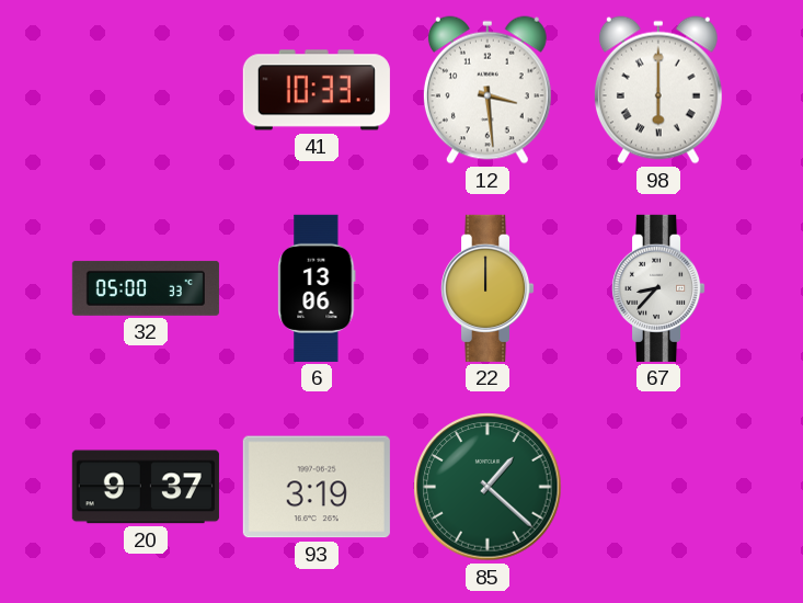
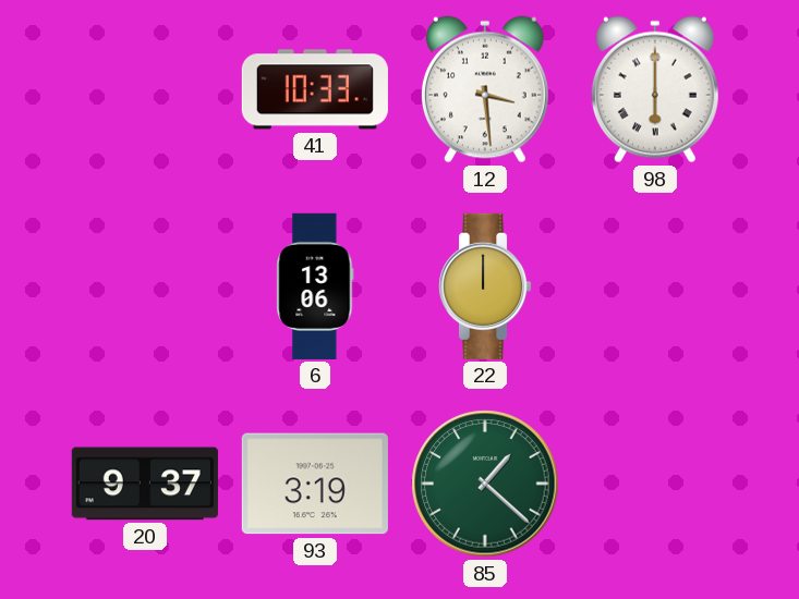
32: 05:00 -> none (146, 288)
67: 8:37 -> none (659, 288)
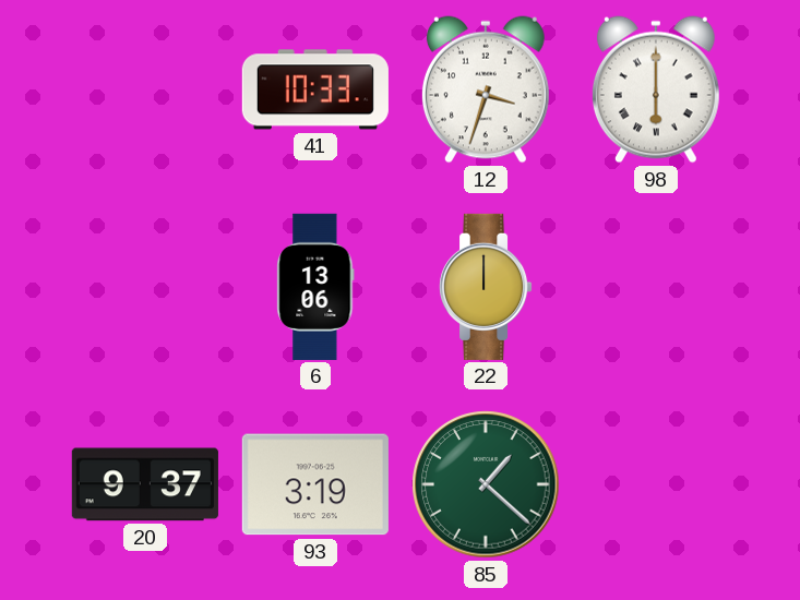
12: 3:29 -> 3:33 (486, 89)
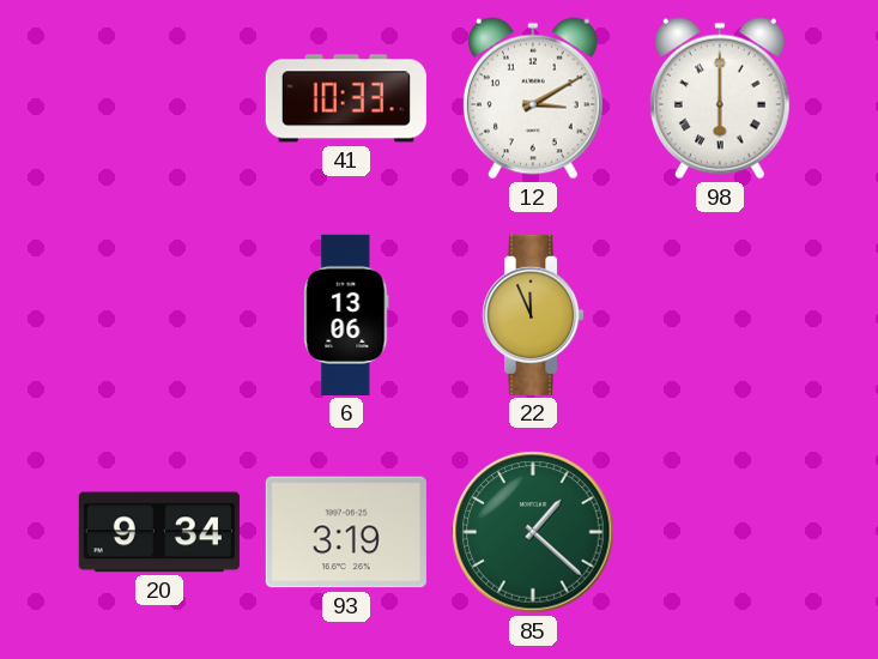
12: 3:33 -> 3:10 (533, 98)
22: 12:00 -> 11:56 (534, 315)
20: 9:37 -> 9:34 (159, 532)
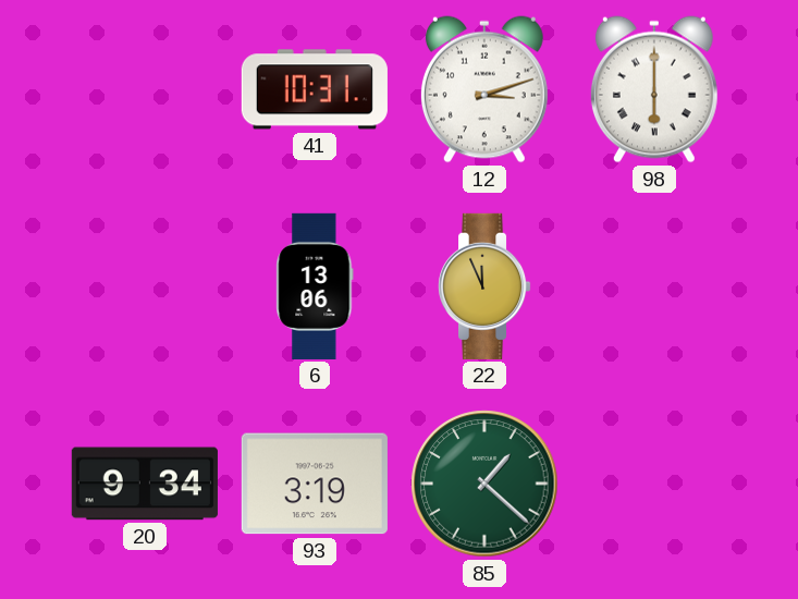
41: 10:33 -> 10:31 (315, 89)
12: 3:10 -> 3:12 (484, 89)
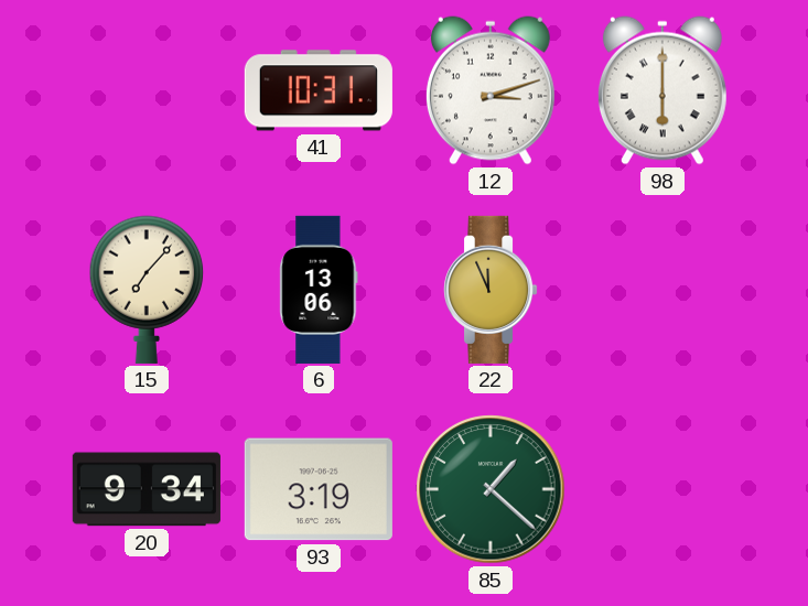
15: none -> 7:07 (147, 290)
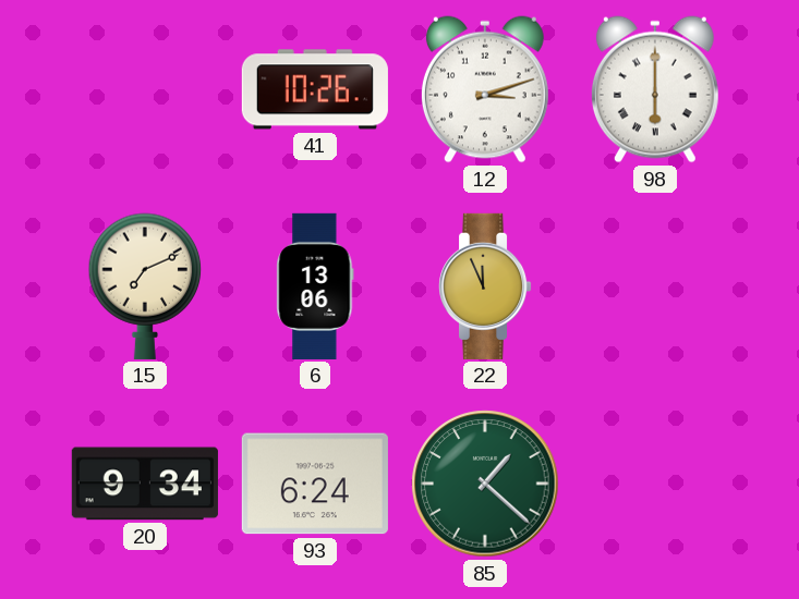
41: 10:31 -> 10:26 (315, 89)
15: 7:07 -> 7:11 (145, 286)
93: 3:19 -> 6:24 (315, 484)
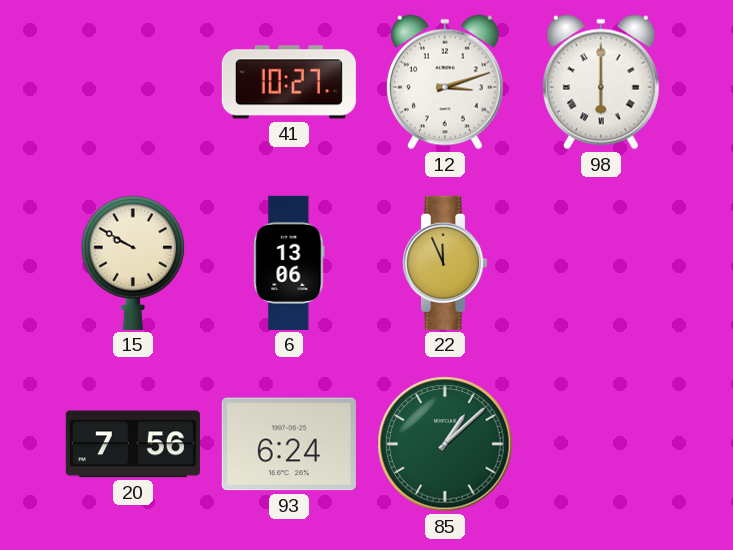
41: 10:26 -> 10:27 (289, 82)
15: 7:11 -> 9:50 (133, 263)
20: 9:34 -> 7:56 (133, 444)
85: 1:22 -> 1:08 (445, 444)
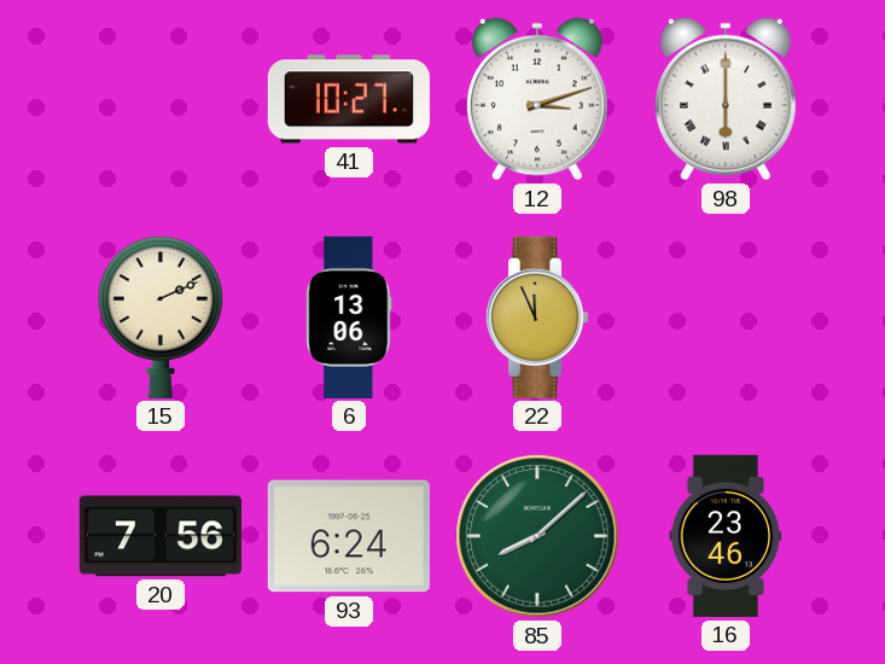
15: 9:50 -> 2:11 (161, 318)
85: 1:08 -> 8:08 (537, 536)
16: none -> 23:46 (726, 536)
